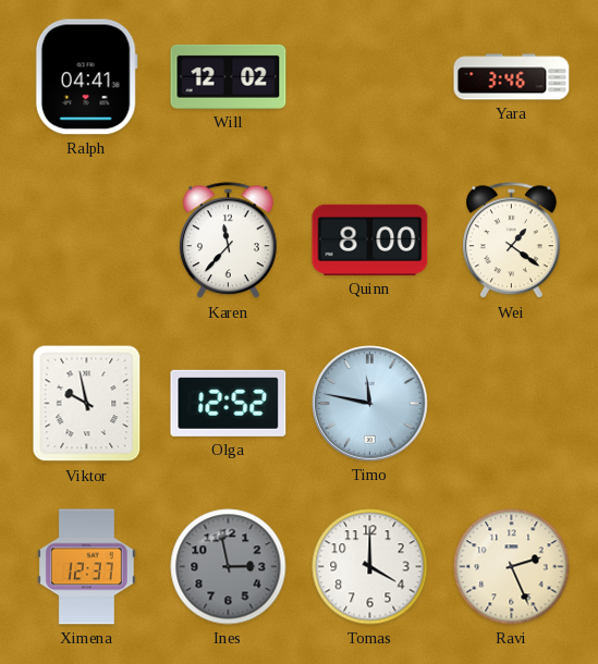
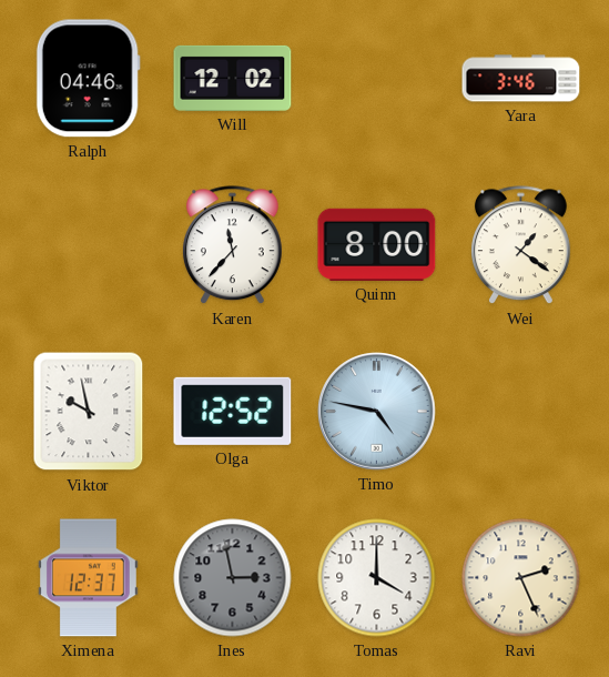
Ralph: 04:41 -> 04:46 (88, 79)
Timo: 11:47 -> 4:47 (377, 412)
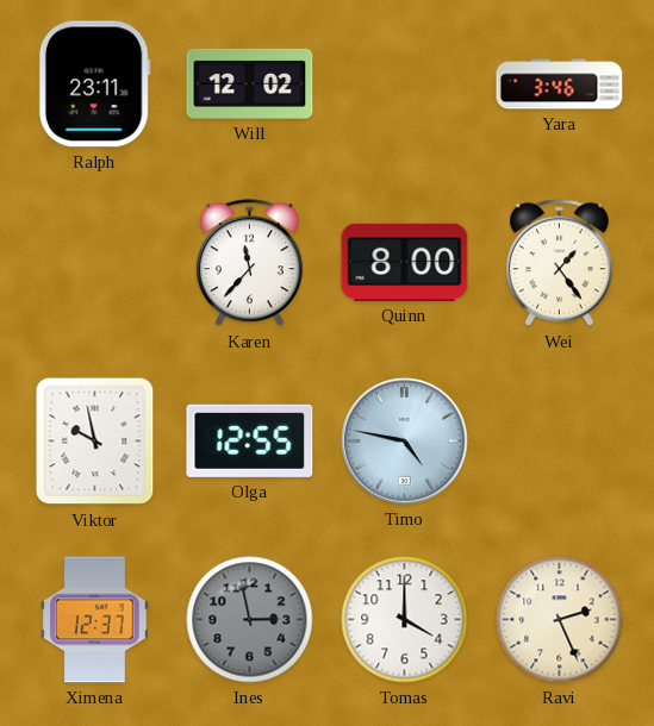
Ralph: 04:46 -> 23:11 (94, 85)
Wei: 1:21 -> 1:24 (559, 263)
Olga: 12:52 -> 12:55 (250, 440)
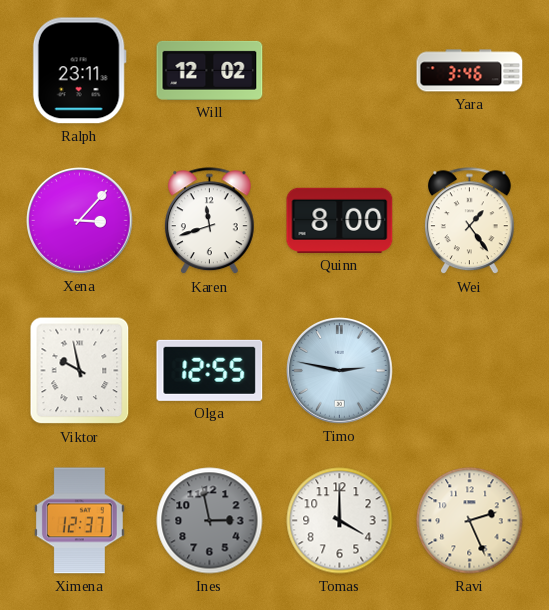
Xena: none -> 3:07 (80, 221)
Karen: 11:37 -> 11:42 (209, 221)
Timo: 4:47 -> 2:47 (340, 371)
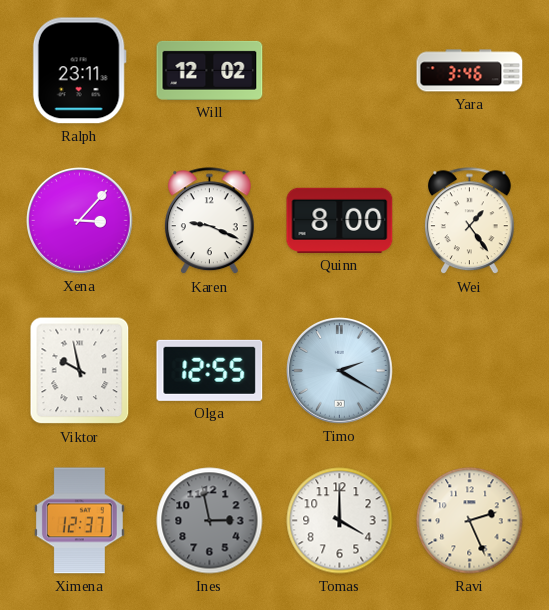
Karen: 11:42 -> 9:19 (209, 221)
Timo: 2:47 -> 2:20 (340, 371)
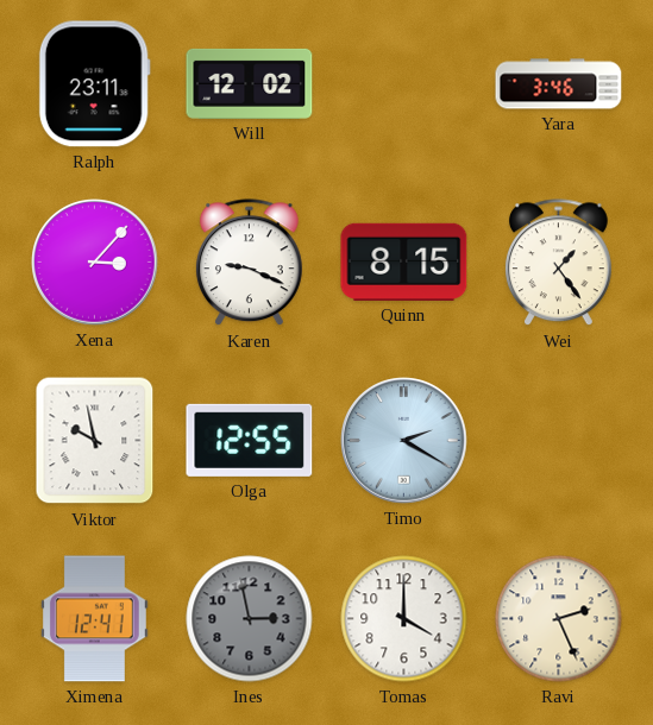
Quinn: 8:00 -> 8:15 (404, 261)
Ximena: 12:37 -> 12:41 (94, 619)
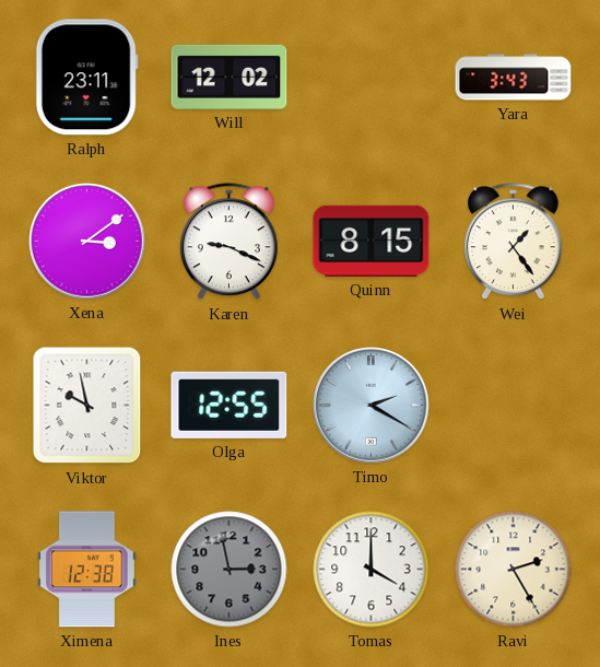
Yara: 3:46 -> 3:43 (514, 78)
Xena: 3:07 -> 3:09 (87, 242)
Ximena: 12:41 -> 12:38 (86, 570)
Ravi: 2:26 -> 2:25 (514, 570)
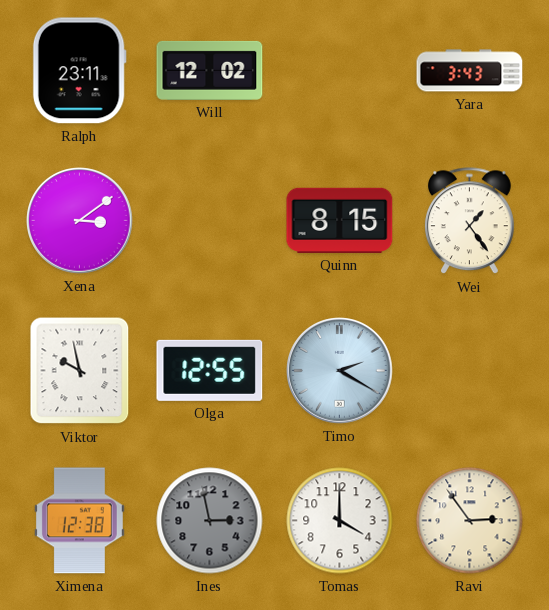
Karen: 9:19 -> none (228, 242)
Ravi: 2:25 -> 2:54 (470, 521)
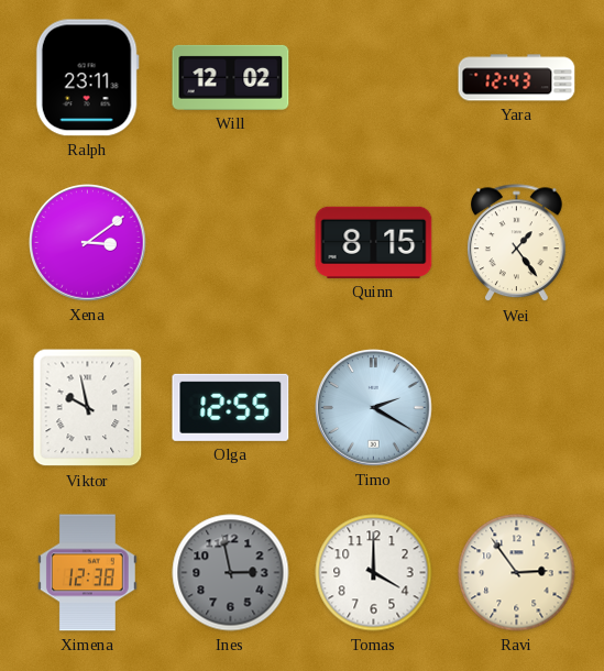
Yara: 3:43 -> 12:43 (517, 78)
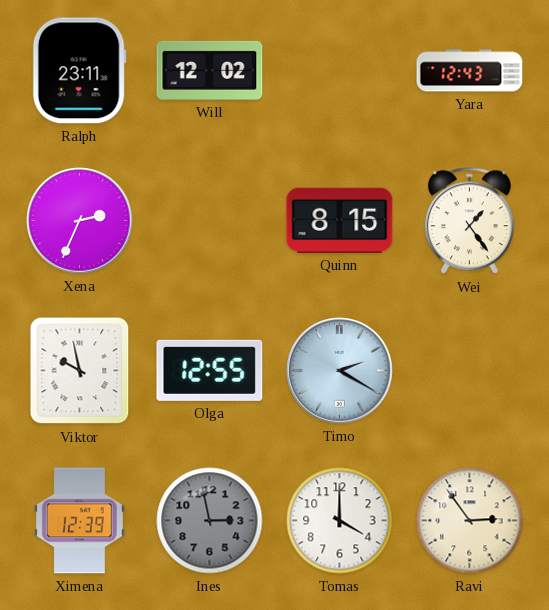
Xena: 3:09 -> 2:34 (80, 221)
Ximena: 12:38 -> 12:39 (79, 521)
